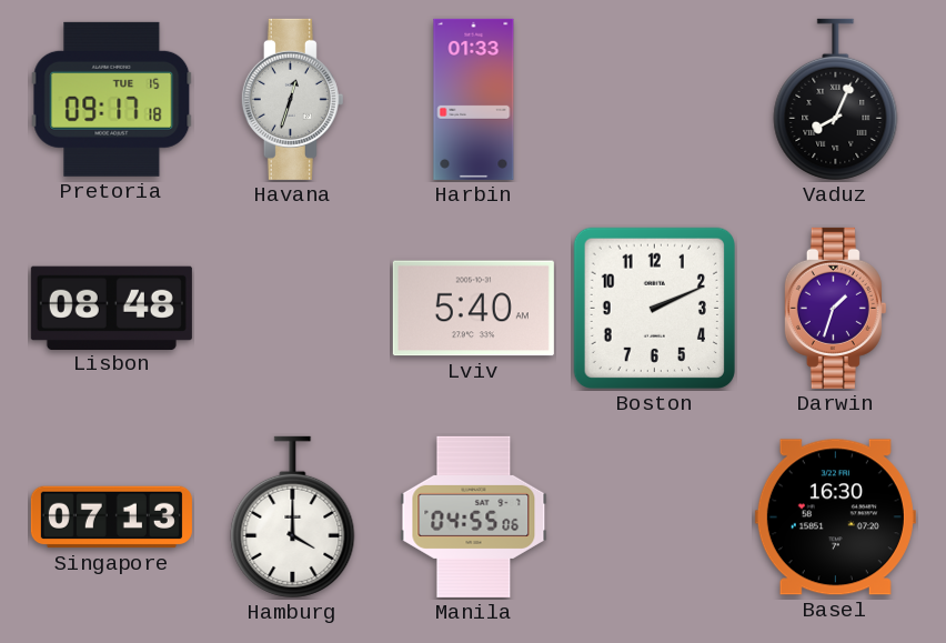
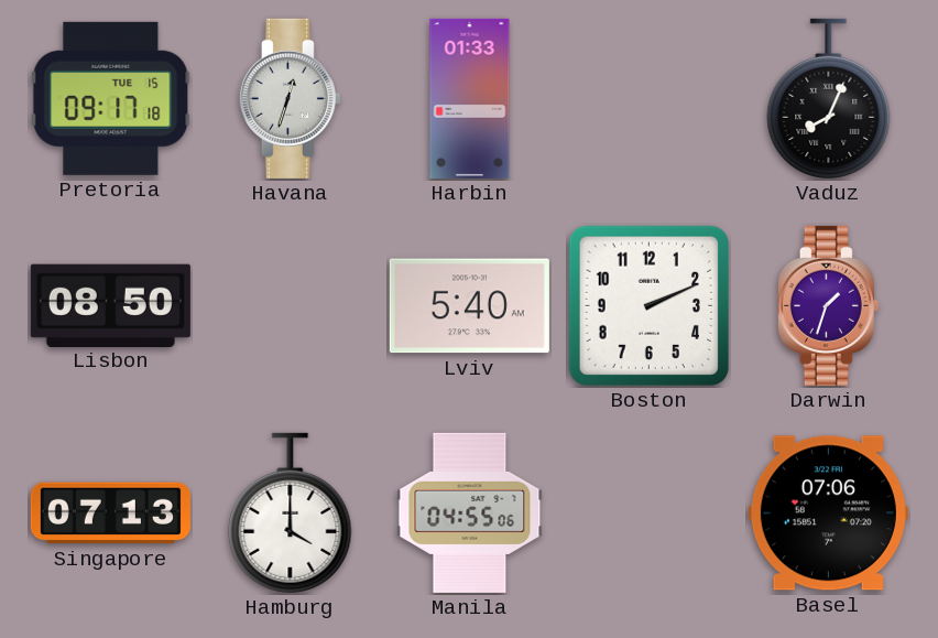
Lisbon: 08:48 -> 08:50 (110, 305)
Basel: 16:30 -> 07:06 (828, 513)
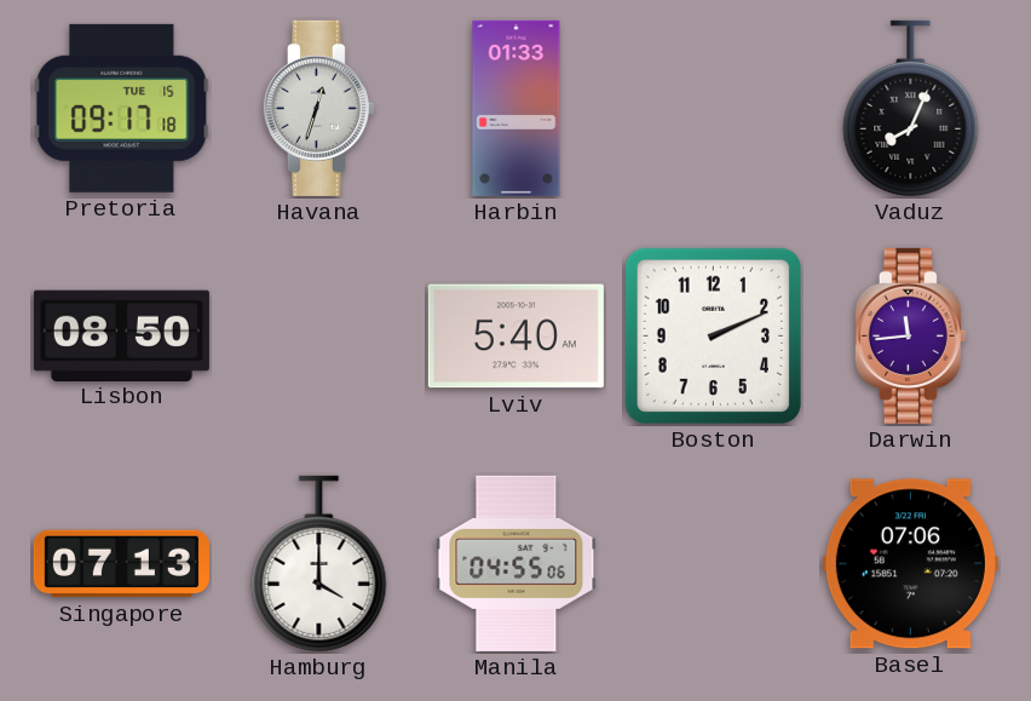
Darwin: 1:33 -> 11:44 (910, 335)
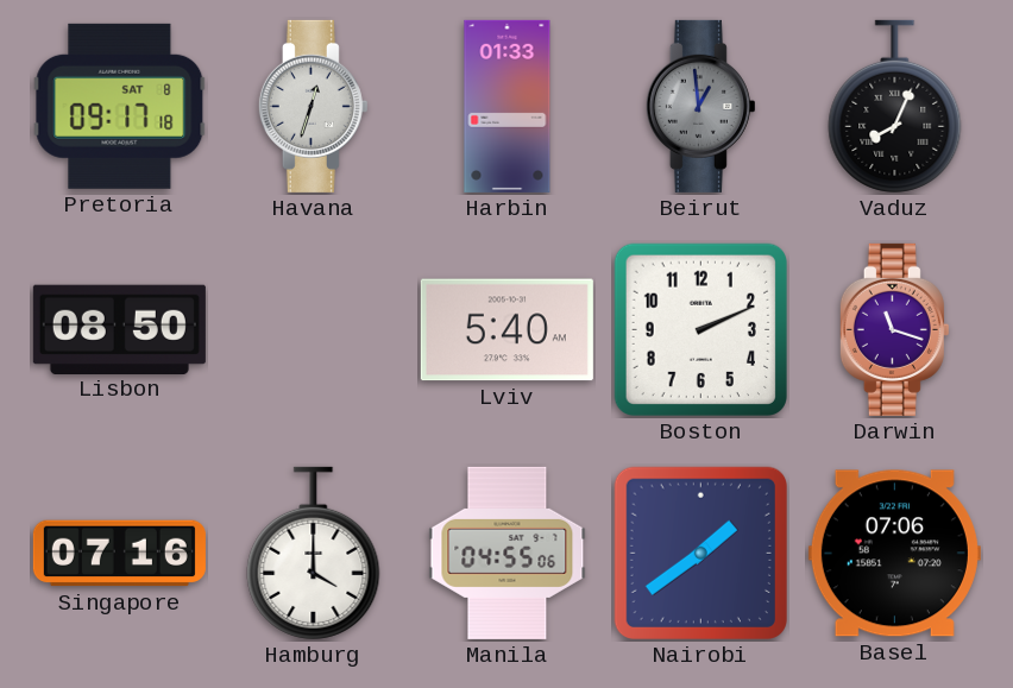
Pretoria date: TUE 15 -> SAT 8 (120, 106)
Beirut: none -> 12:59 (700, 106)
Darwin: 11:44 -> 11:18 (894, 329)
Singapore: 07:13 -> 07:16 (119, 554)
Nairobi: none -> 1:39 (700, 553)
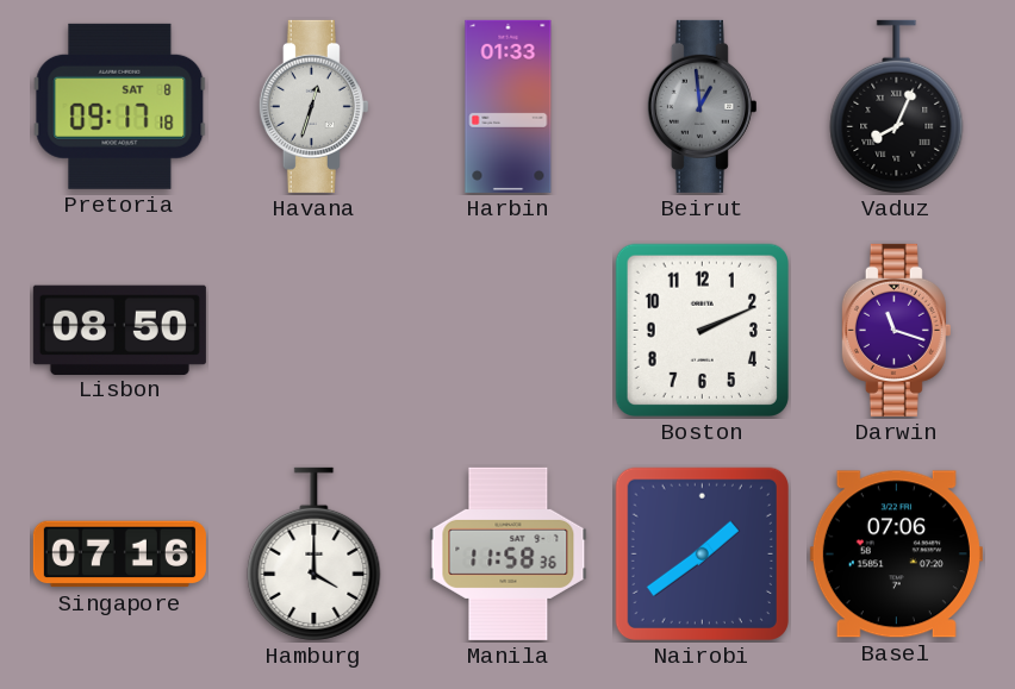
Lviv: 5:40 -> none (506, 330)
Manila: 04:55 -> 11:58 (509, 553)
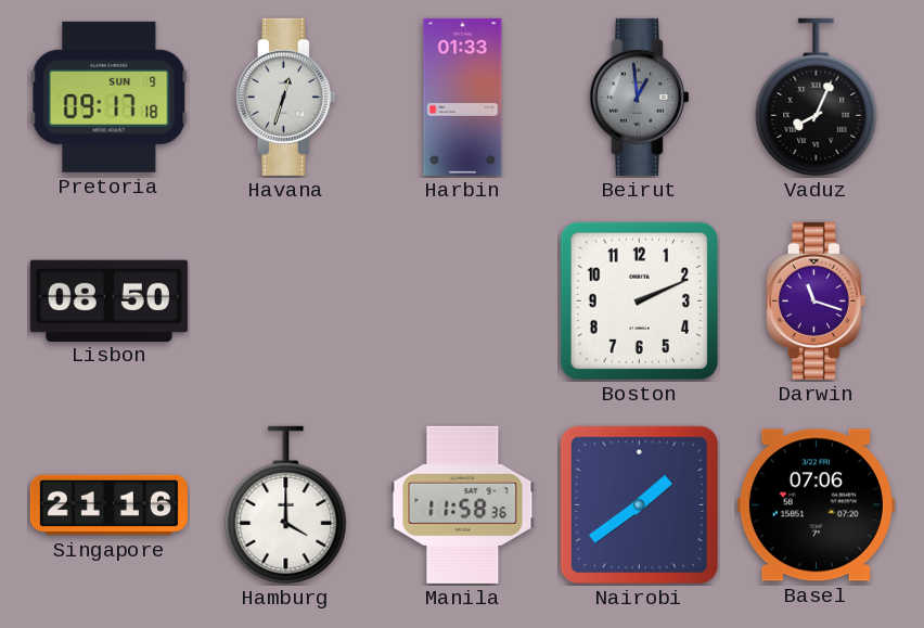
Pretoria date: SAT 8 -> SUN 9 (110, 97)
Singapore: 07:16 -> 21:16 (108, 505)
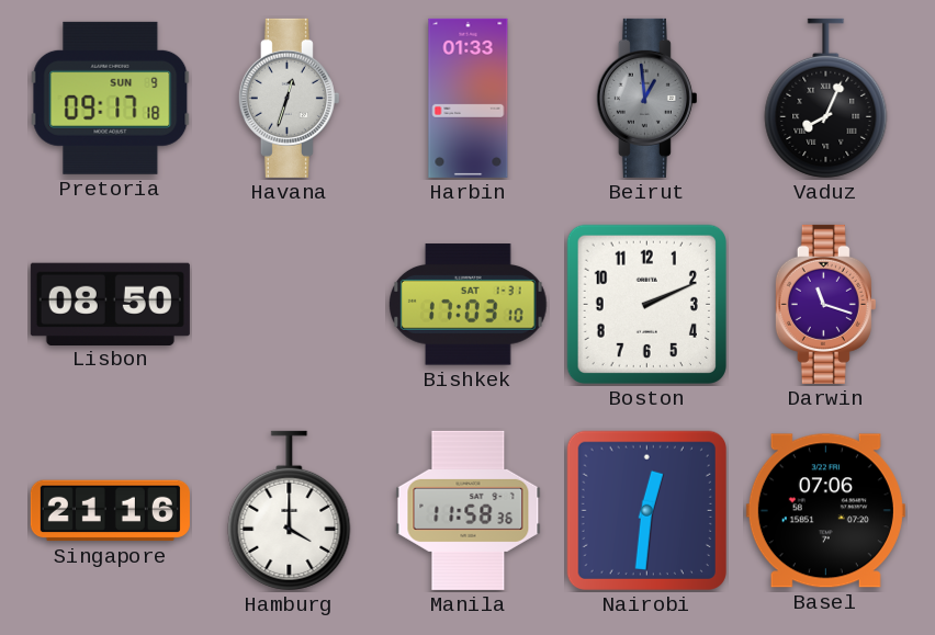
Bishkek: none -> 17:03 (469, 305)
Nairobi: 1:39 -> 12:31 (646, 510)
